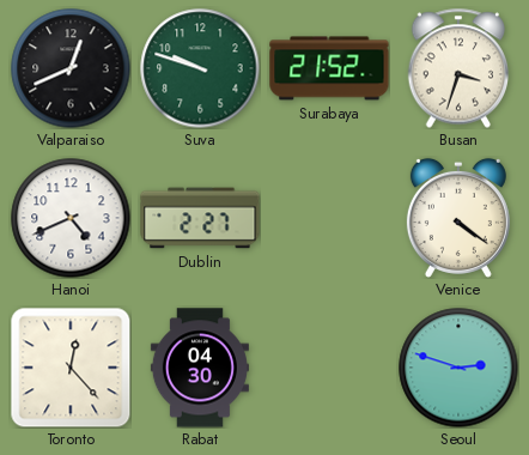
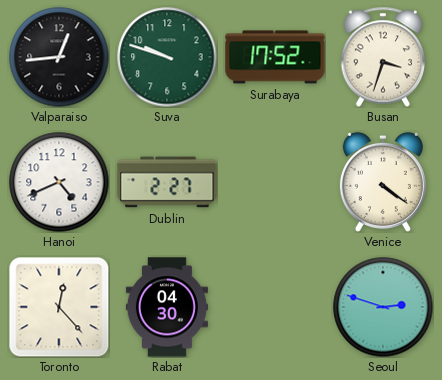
Valparaiso: 12:41 -> 12:44 (59, 57)
Surabaya: 21:52 -> 17:52 (275, 57)
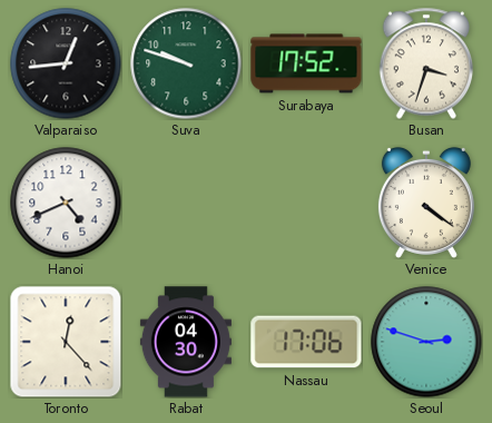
Dublin: 2:27 -> none (167, 182)
Nassau: none -> 17:06 (306, 342)
